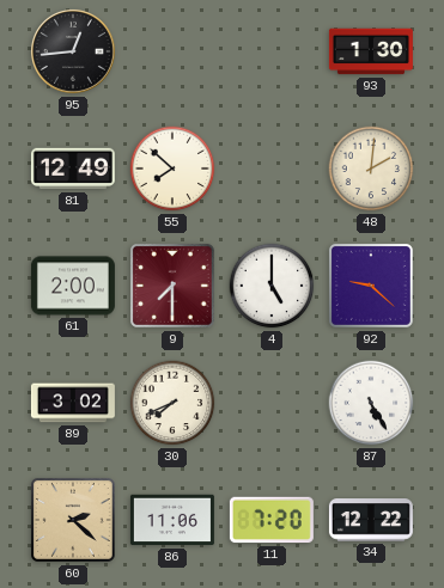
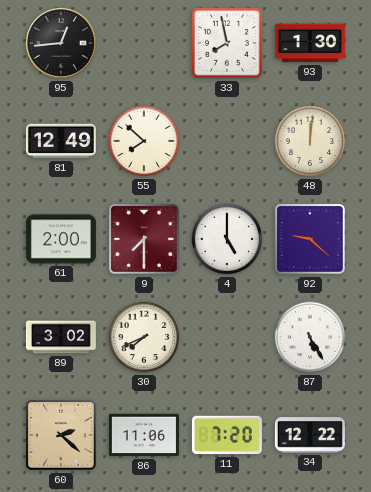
33: none -> 7:58 (228, 44)
48: 2:01 -> 12:01 (310, 141)
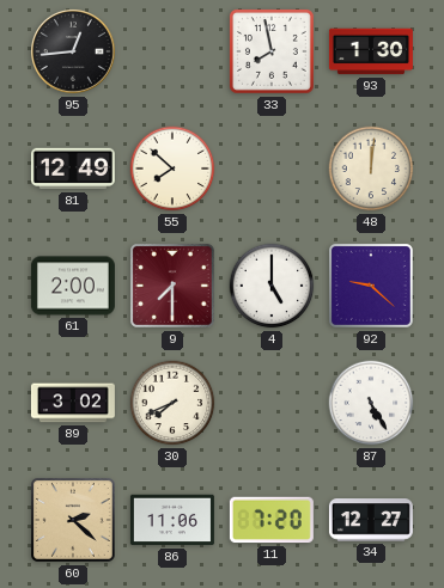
34: 12:22 -> 12:27 (371, 520)
